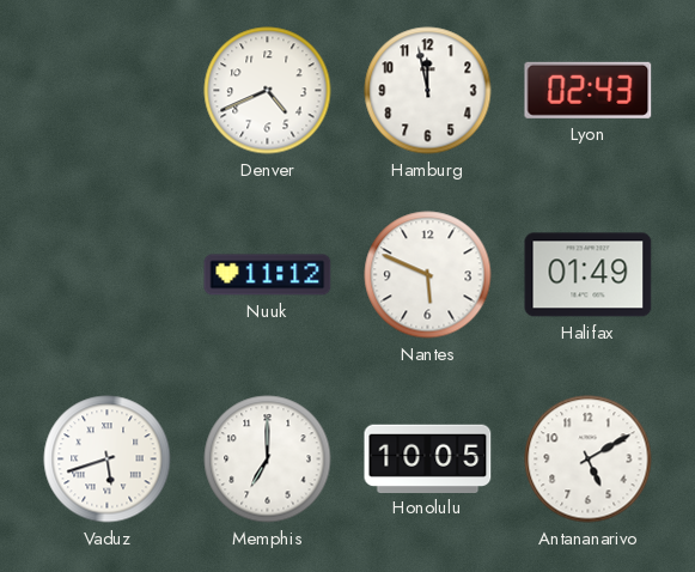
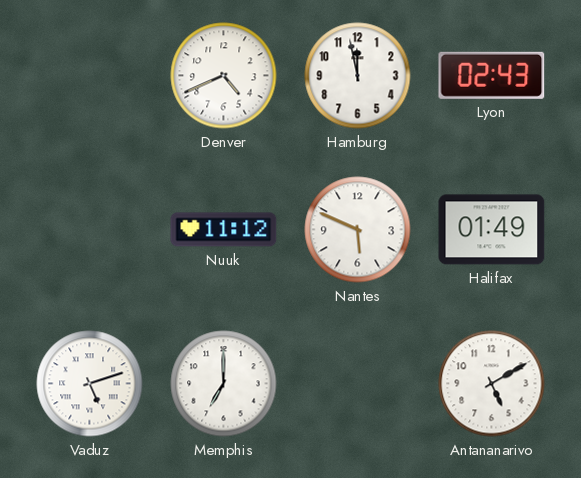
Vaduz: 5:42 -> 5:12 (90, 384)
Honolulu: 10:05 -> none (428, 458)
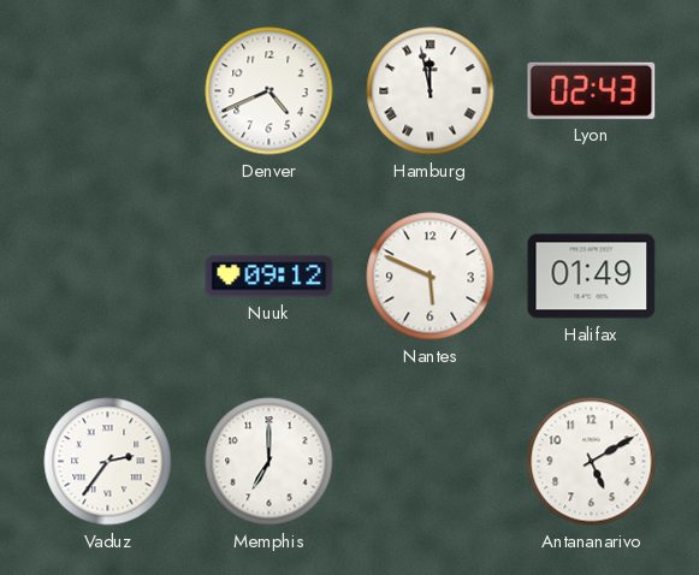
Hamburg numerals: Arabic -> Roman (431, 91)
Nuuk: 11:12 -> 09:12 (269, 277)
Vaduz: 5:12 -> 2:36 (108, 462)
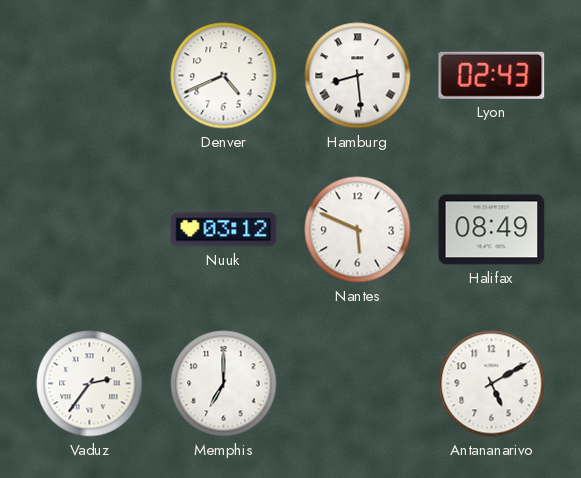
Hamburg: 11:58 -> 8:29 (358, 76)
Nuuk: 09:12 -> 03:12 (224, 230)
Halifax: 01:49 -> 08:49 (492, 230)
